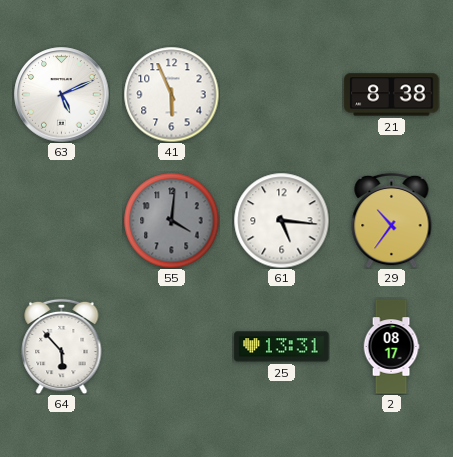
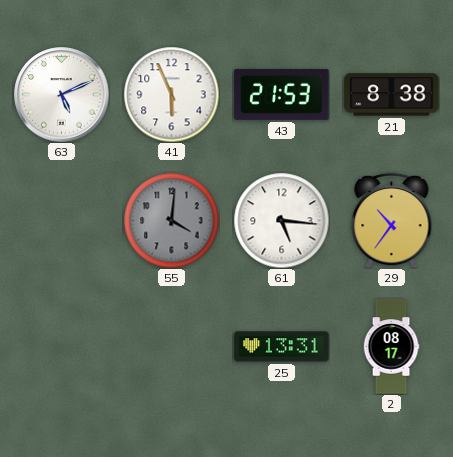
43: none -> 21:53 (282, 94)
64: 5:53 -> none (62, 346)
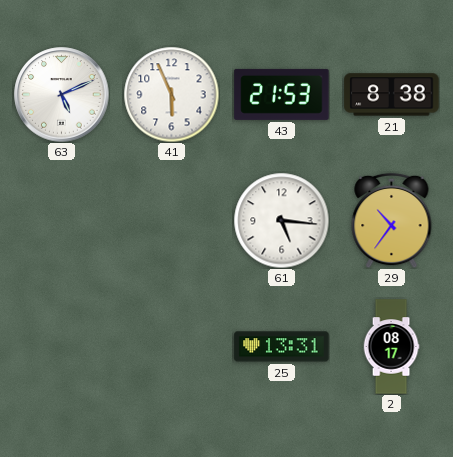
55: 4:01 -> none (171, 220)
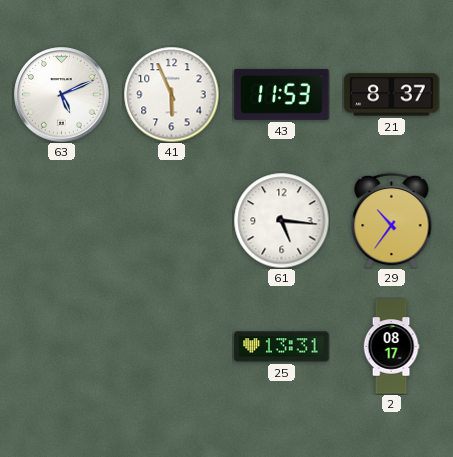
43: 21:53 -> 11:53 (282, 94)
21: 8:38 -> 8:37 (392, 95)
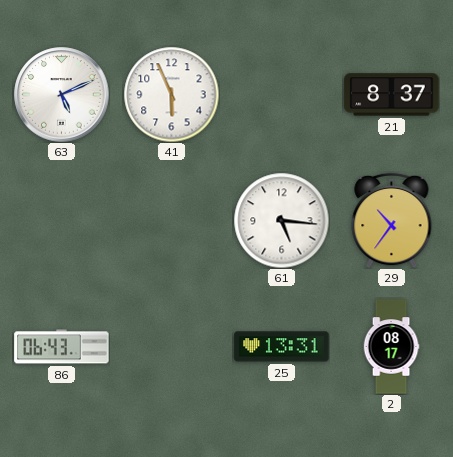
43: 11:53 -> none (282, 94)
86: none -> 06:43 (62, 347)
